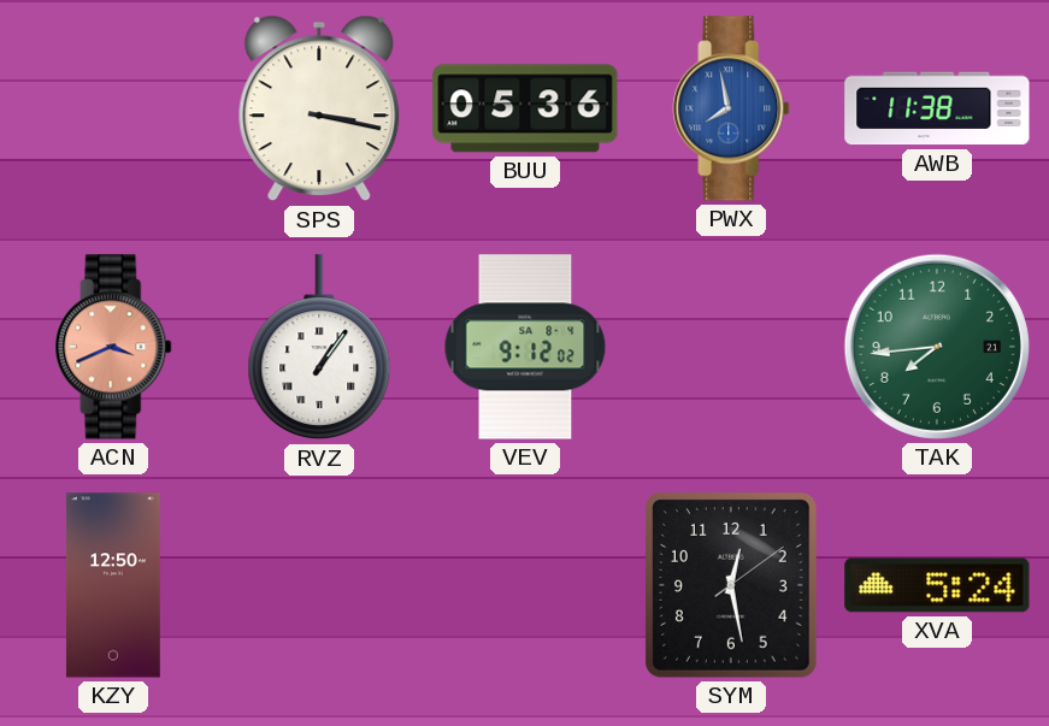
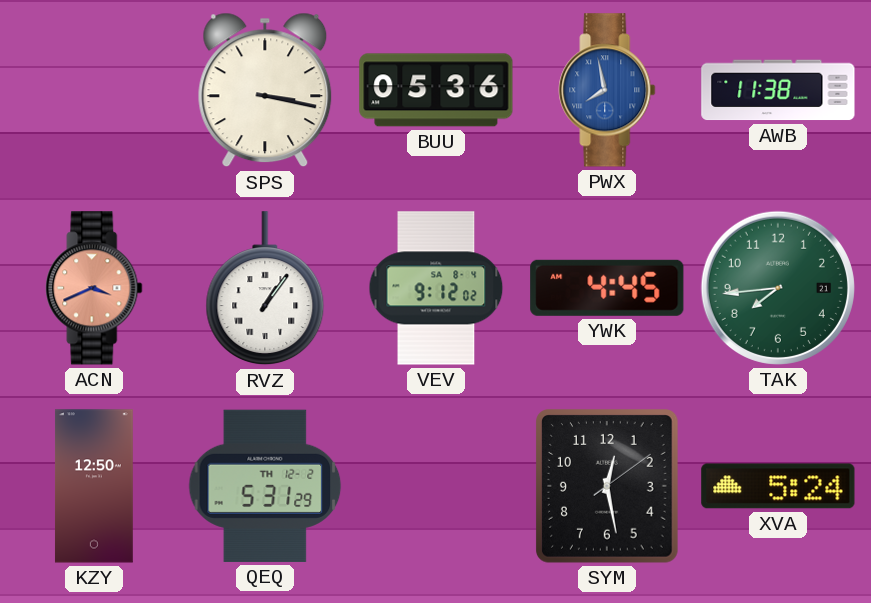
YWK: none -> 4:45 (607, 288)
QEQ: none -> 5:31 (265, 486)
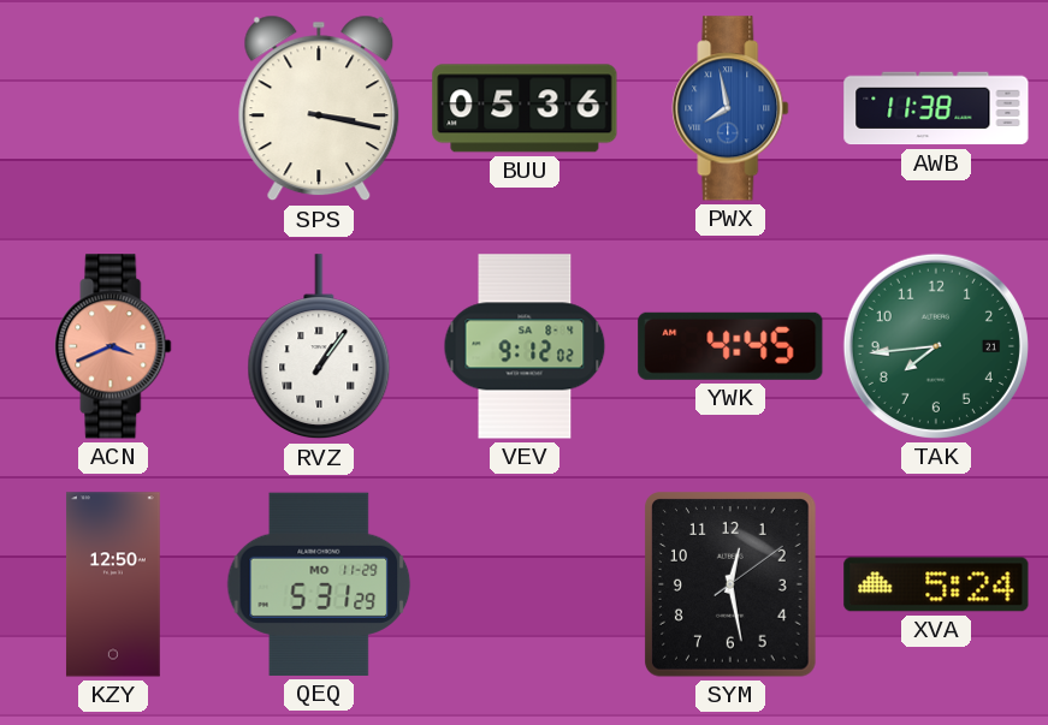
QEQ date: TH 12-2 -> MO 11-29 (319, 584)
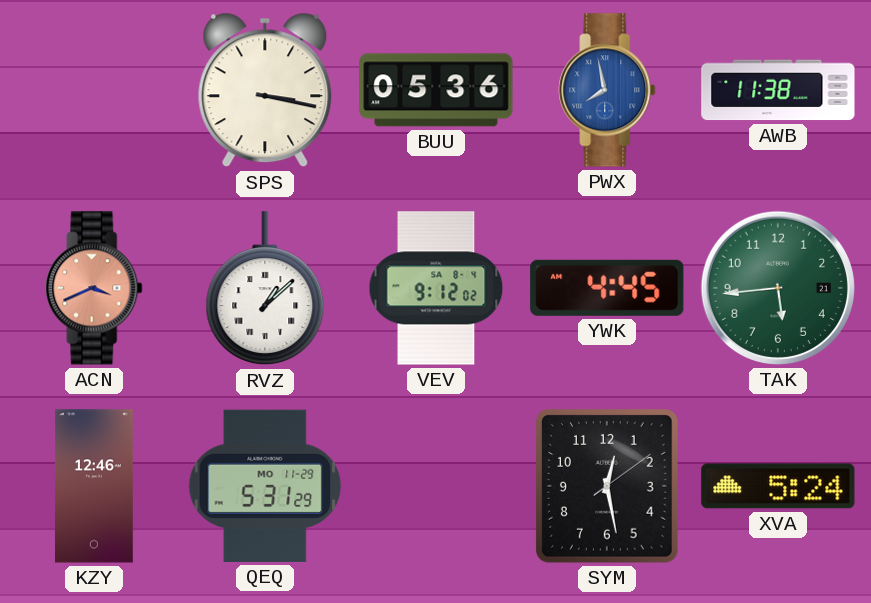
RVZ: 1:06 -> 1:08 (265, 289)
TAK: 7:44 -> 5:44 (778, 288)
KZY: 12:50 -> 12:46 (94, 486)
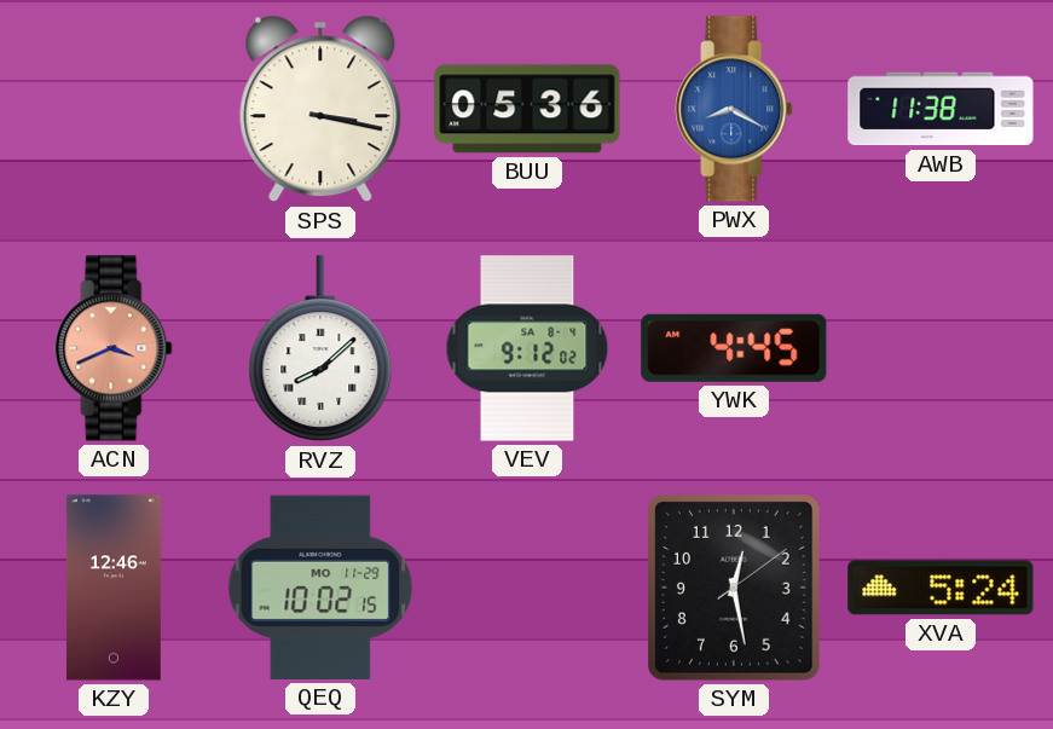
PWX: 7:58 -> 8:20 (734, 109)
RVZ: 1:08 -> 8:08 (320, 349)
TAK: 5:44 -> none (778, 288)
QEQ: 5:31 -> 10:02 (320, 588)
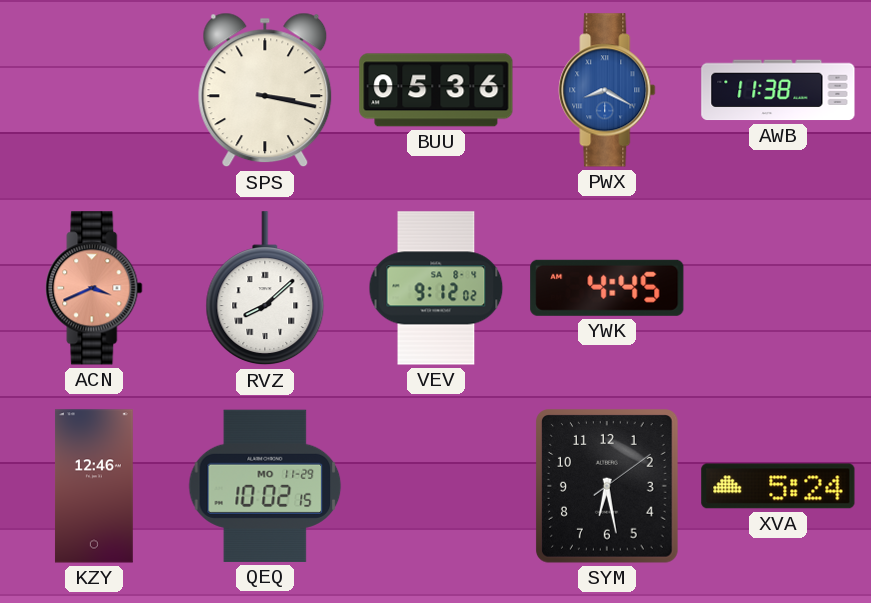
SYM: 12:28 -> 6:28 (608, 487)
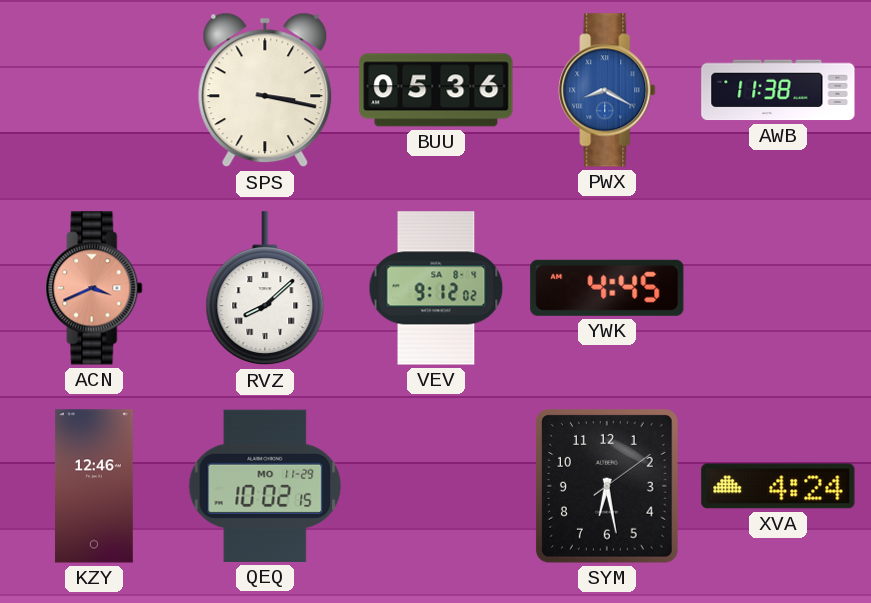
XVA: 5:24 -> 4:24 (778, 486)
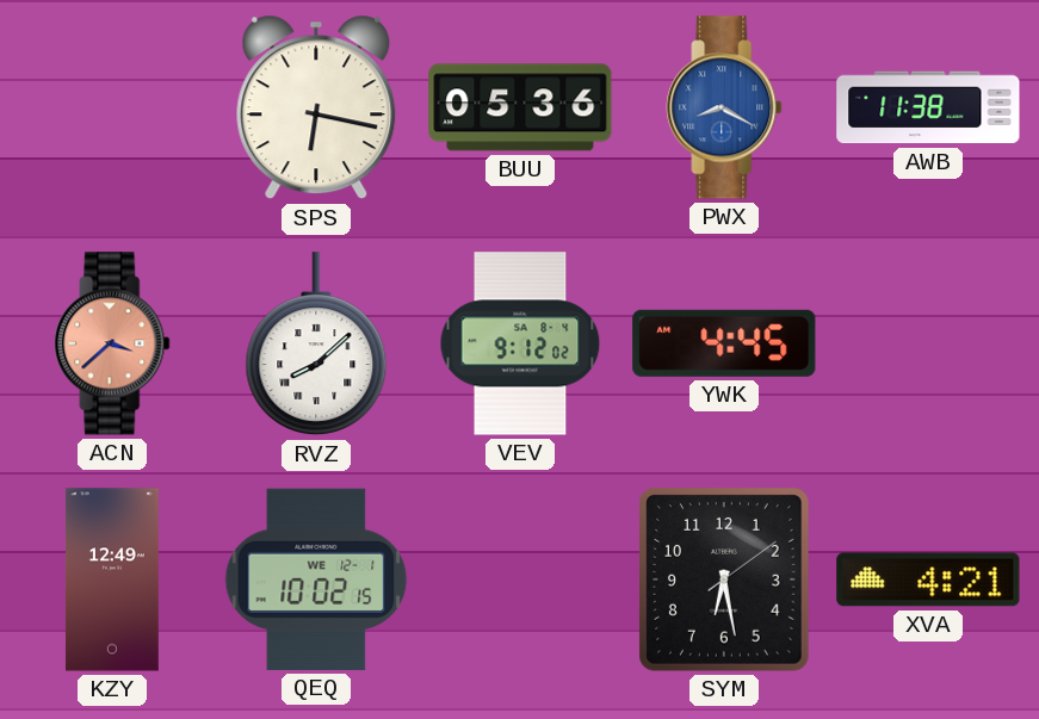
SPS: 3:17 -> 6:17 (316, 107)
ACN: 3:41 -> 3:38 (112, 343)
KZY: 12:46 -> 12:49 (112, 579)
QEQ date: MO 11-29 -> WE 12-1 (316, 579)
XVA: 4:24 -> 4:21 (928, 579)
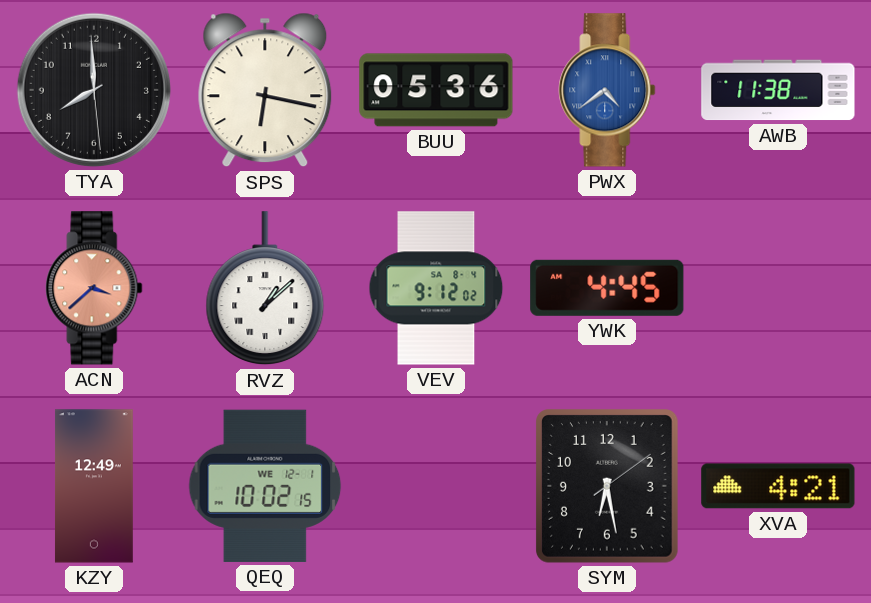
TYA: none -> 7:59 (94, 90)
PWX: 8:20 -> 4:39 (607, 90)
RVZ: 8:08 -> 1:08 (265, 289)
